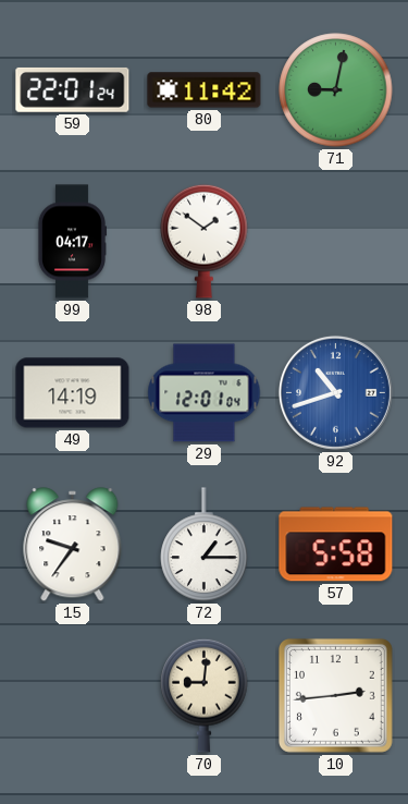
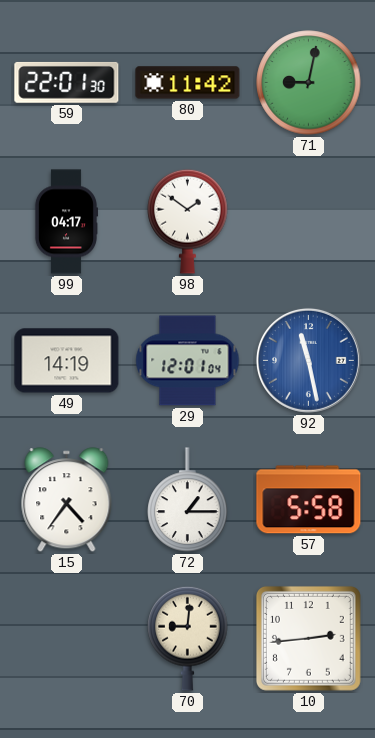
59: 22:01:24 -> 22:01:30 (67, 82)
92: 10:42 -> 11:28 (308, 360)
15: 9:36 -> 4:36 (67, 500)
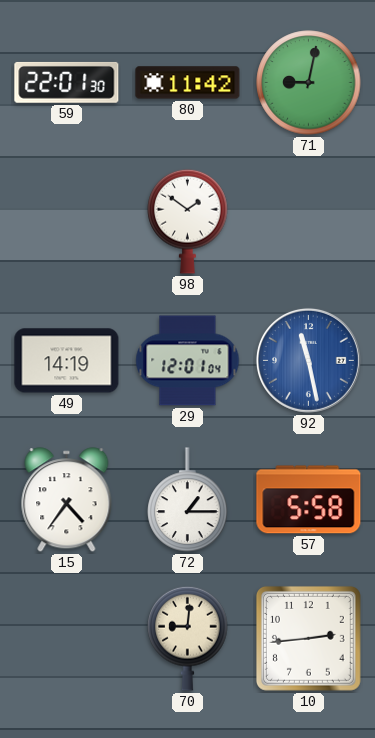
99: 04:17 -> none (65, 222)
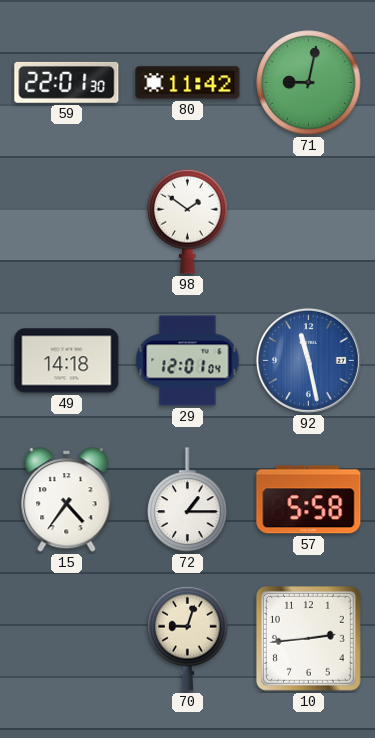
49: 14:19 -> 14:18 (67, 361)
70: 9:01 -> 9:03 (188, 638)
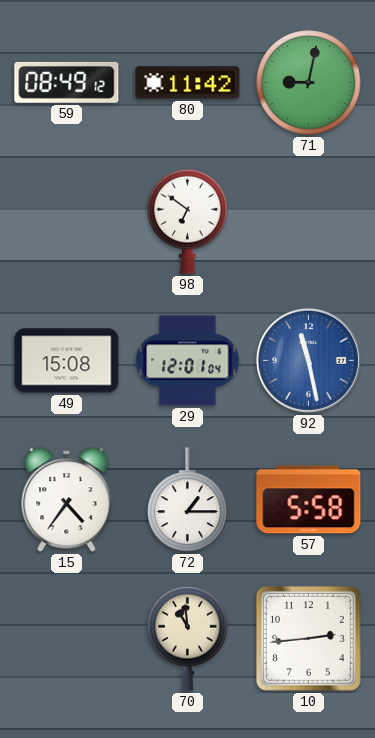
59: 22:01 -> 08:49 (67, 82)
98: 1:51 -> 6:51 (188, 221)
49: 14:18 -> 15:08 (67, 361)
70: 9:03 -> 10:59 (188, 638)
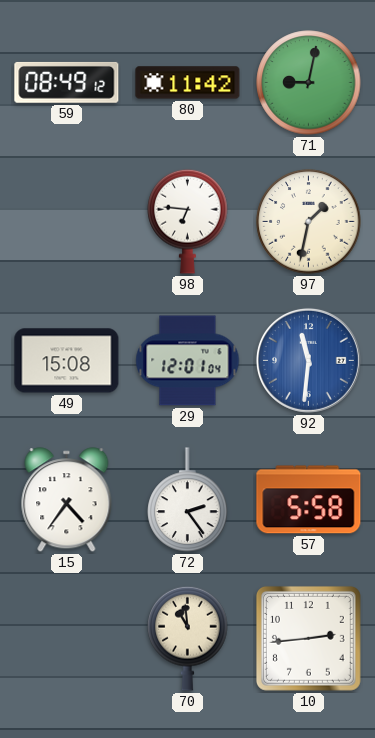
98: 6:51 -> 6:46 (188, 221)
97: none -> 1:32 (309, 222)
92: 11:28 -> 11:31 (308, 360)
72: 1:15 -> 2:24 (188, 500)
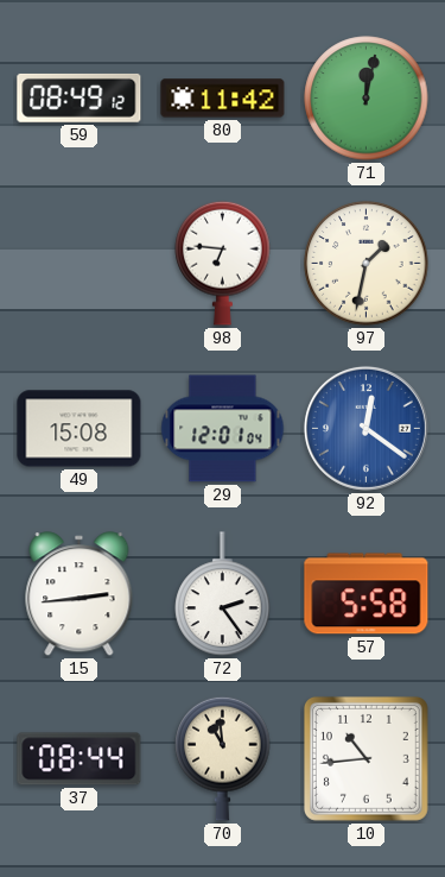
71: 9:02 -> 12:02 (367, 99)
92: 11:31 -> 12:21 (365, 428)
15: 4:36 -> 2:44 (80, 594)
37: none -> 08:44 (80, 759)
10: 2:44 -> 10:44 (365, 758)
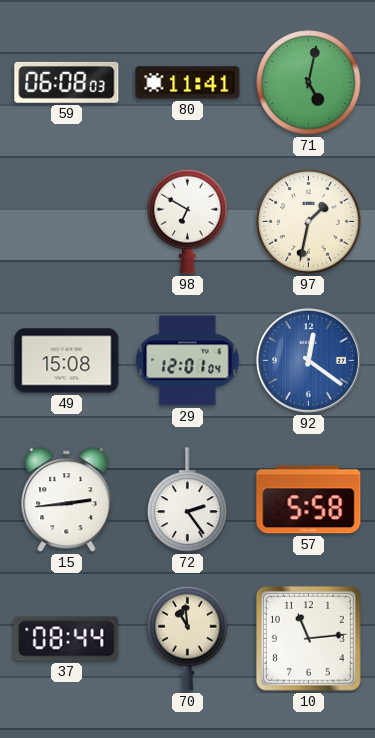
59: 08:49 -> 06:08 (67, 82)
80: 11:42 -> 11:41 (188, 83)
71: 12:02 -> 5:02 (309, 83)
98: 6:46 -> 6:50 (188, 221)
10: 10:44 -> 11:14 (308, 638)
